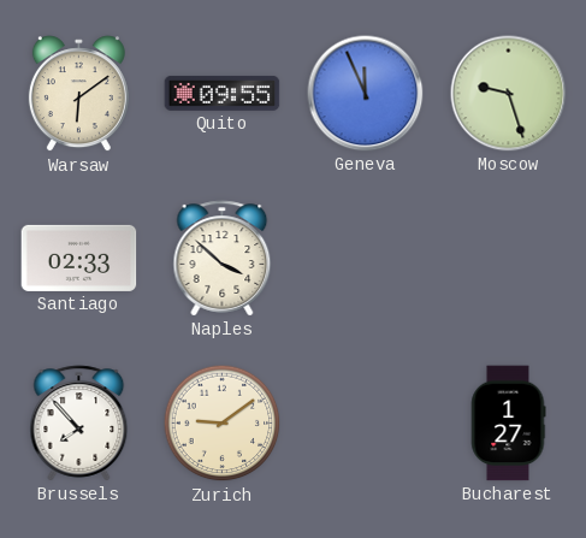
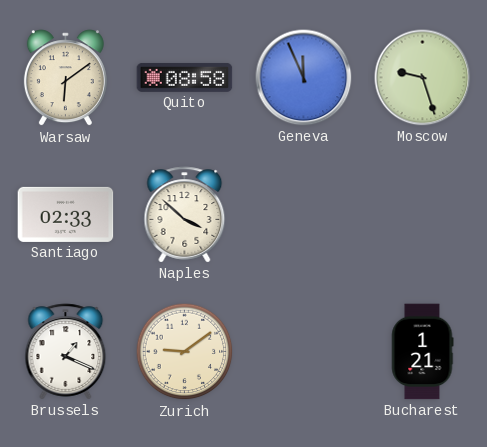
Quito: 09:55 -> 08:58 (185, 77)
Brussels: 7:53 -> 1:19 (66, 352)
Bucharest: 1:27 -> 1:21 (422, 352)
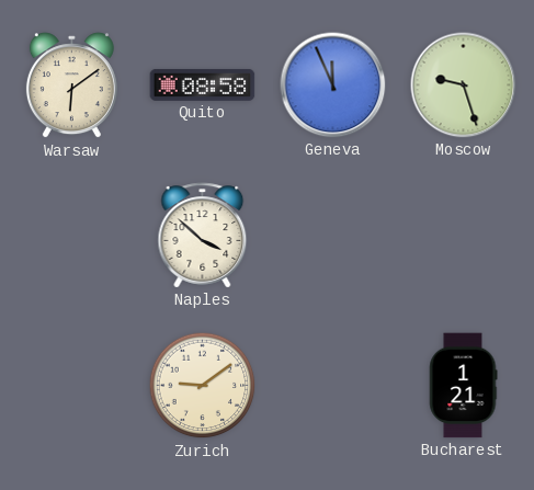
Santiago: 02:33 -> none (66, 214)
Brussels: 1:19 -> none (66, 352)
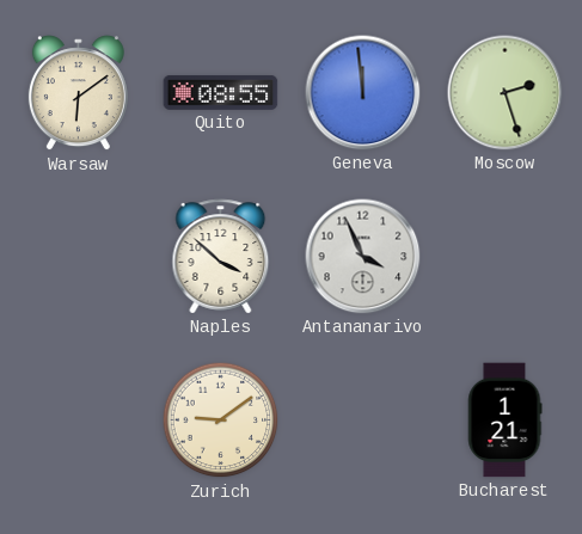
Quito: 08:58 -> 08:55 (221, 92)
Geneva: 11:56 -> 11:59 (363, 93)
Moscow: 9:27 -> 2:27 (506, 93)
Antananarivo: none -> 3:56 (363, 257)
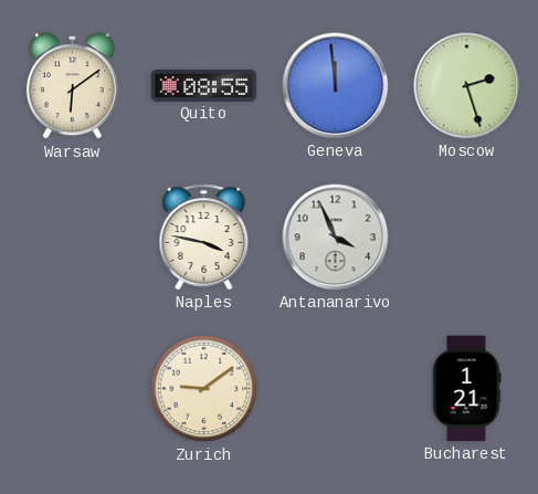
Naples: 3:52 -> 3:47 (204, 238)
